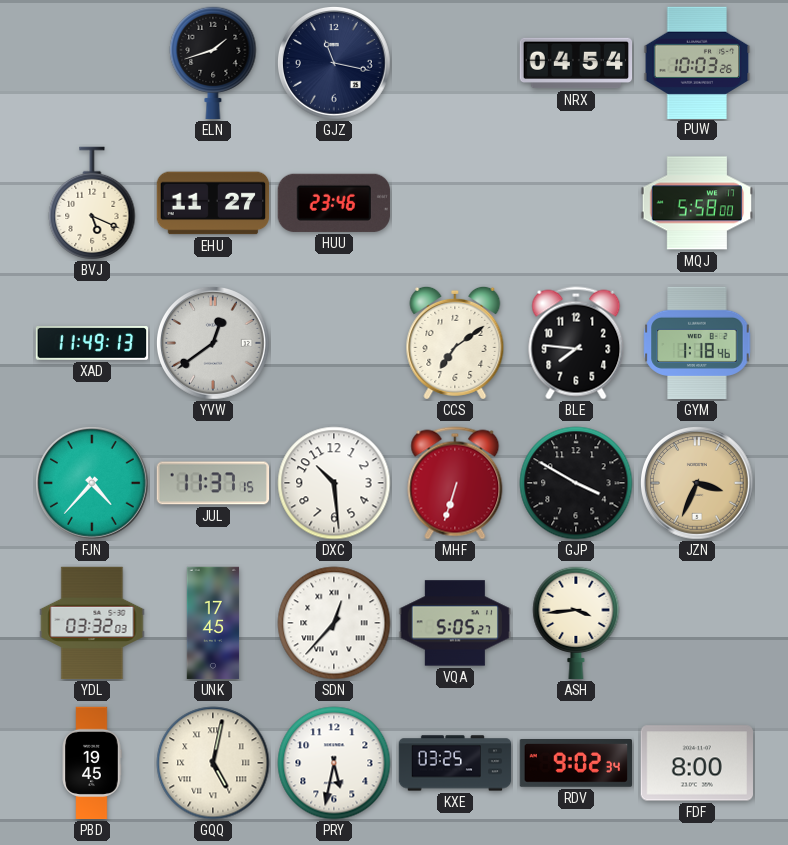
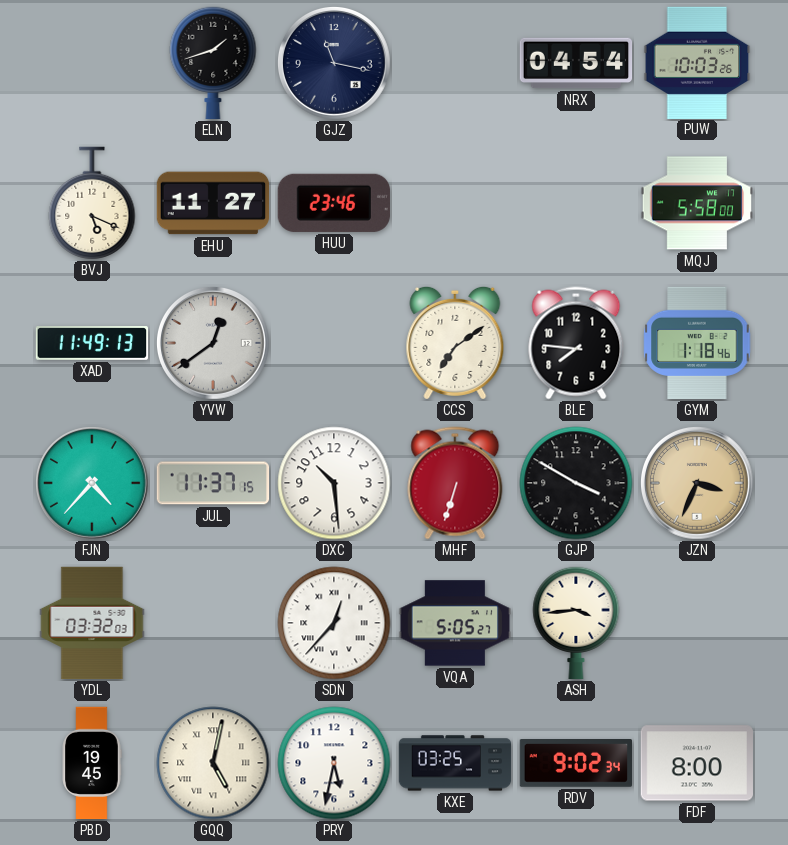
UNK: 17:45 -> none (213, 623)
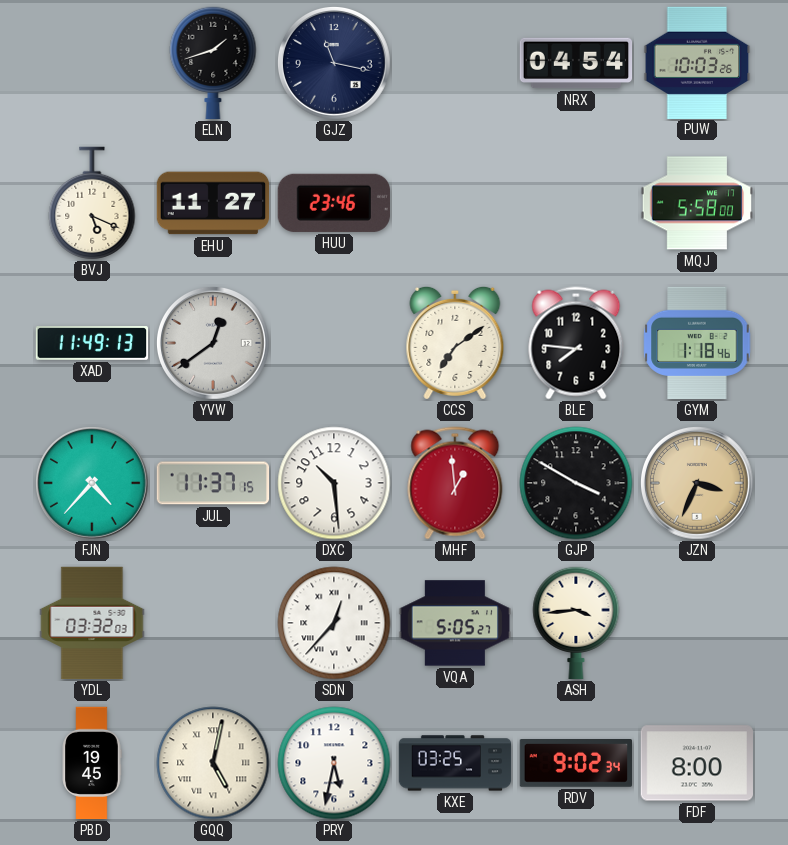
MHF: 6:33 -> 12:59 (455, 483)
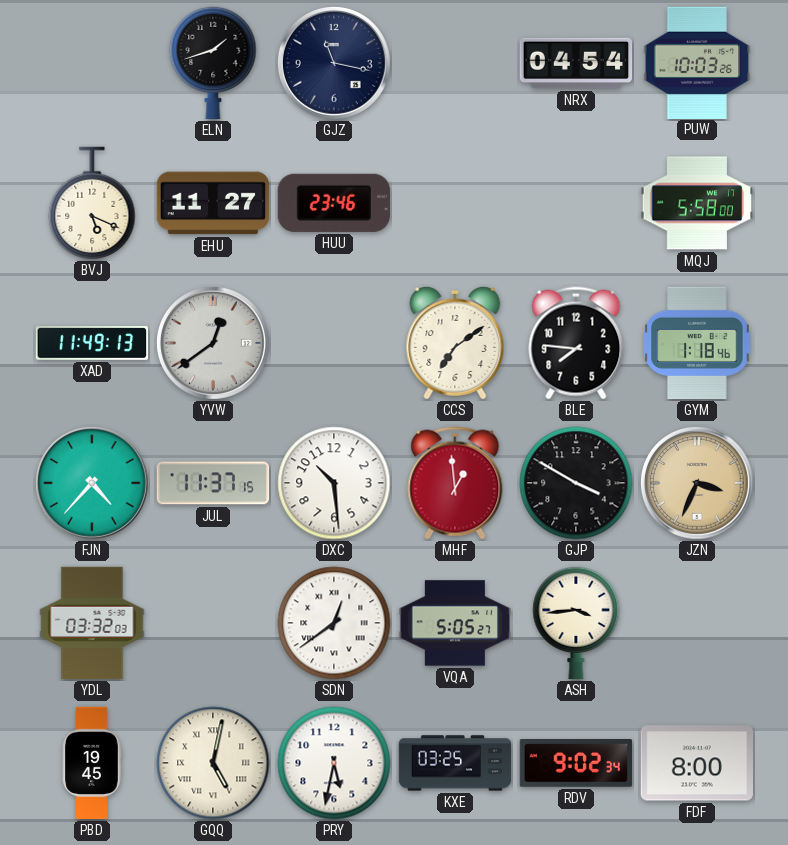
SDN: 12:37 -> 12:39 (334, 623)
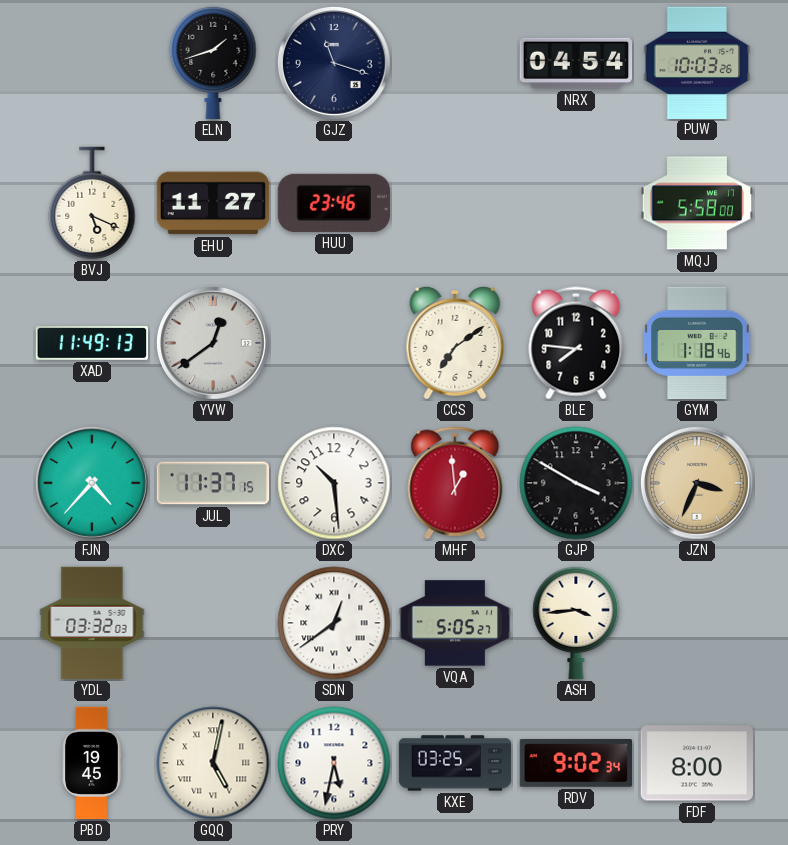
GJZ: 11:17 -> 11:18 (335, 64)
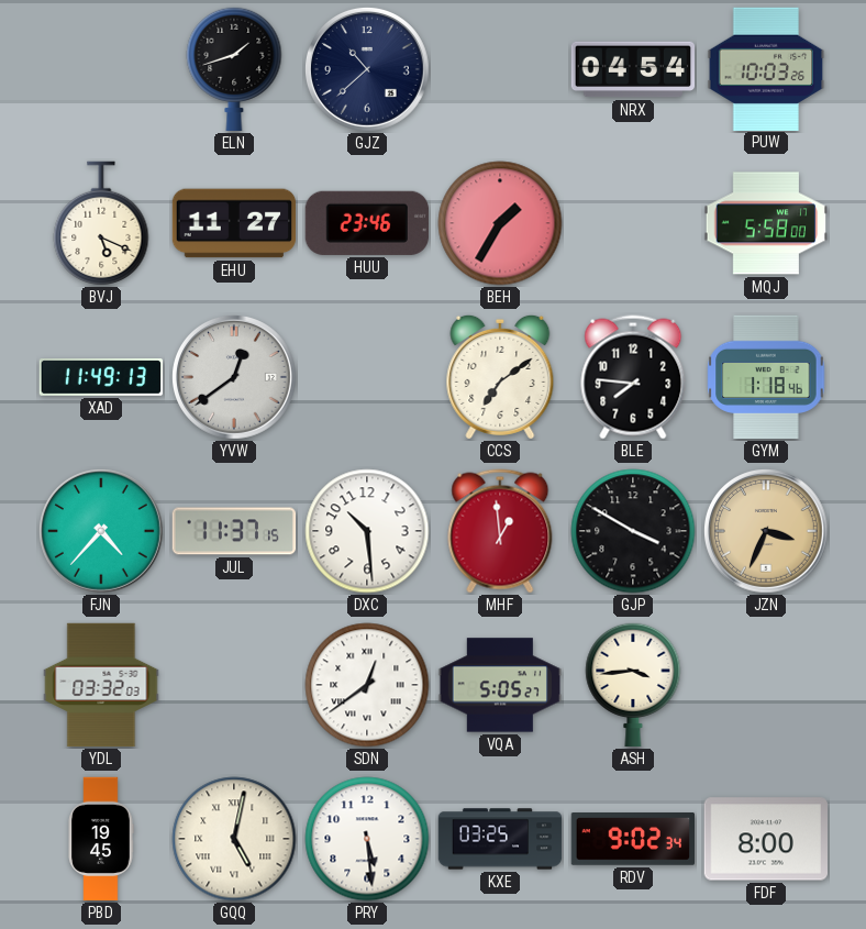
GJZ: 11:18 -> 10:38 (368, 70)
BEH: none -> 1:35 (500, 223)
PRY: 5:32 -> 5:29 (367, 839)
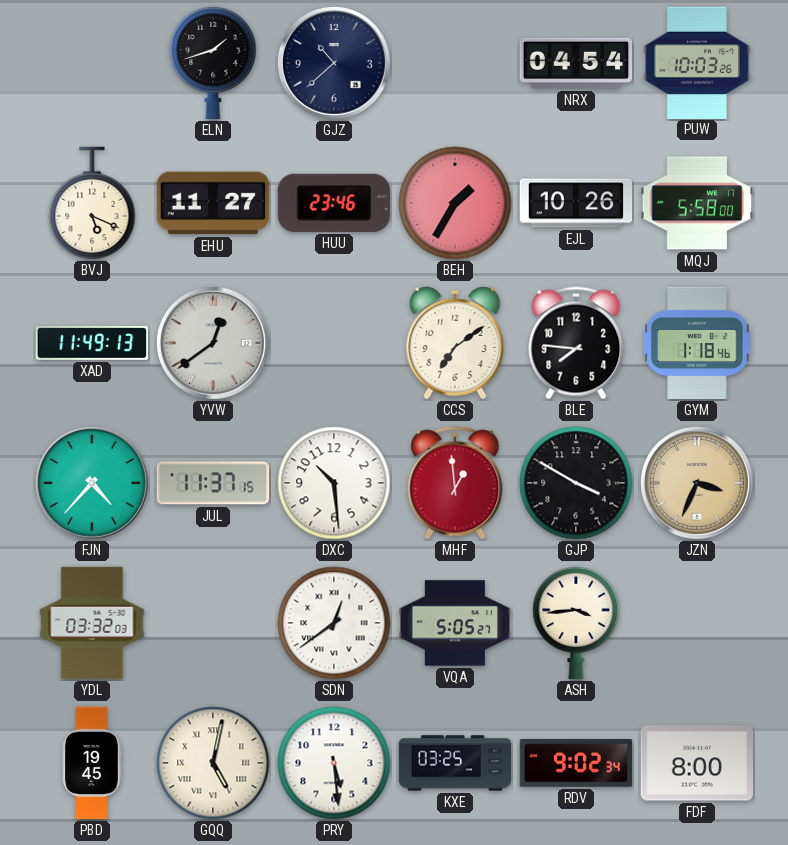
EJL: none -> 10:26 (576, 203)
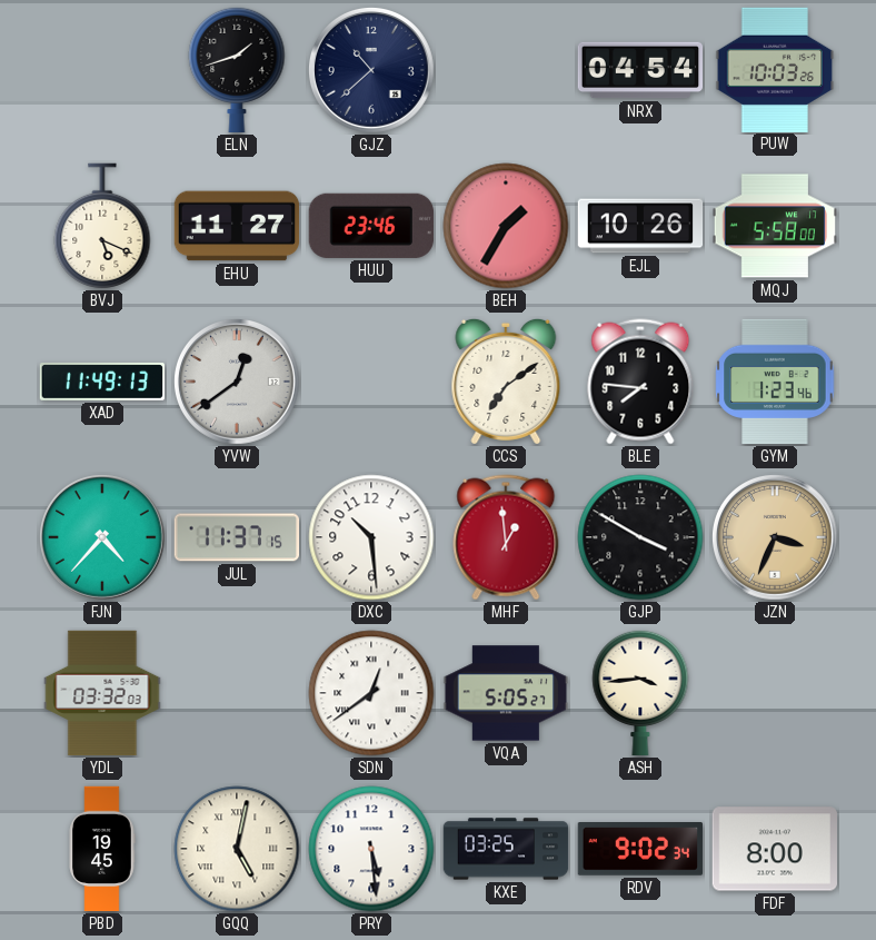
GYM: 1:18 -> 1:23 (775, 382)
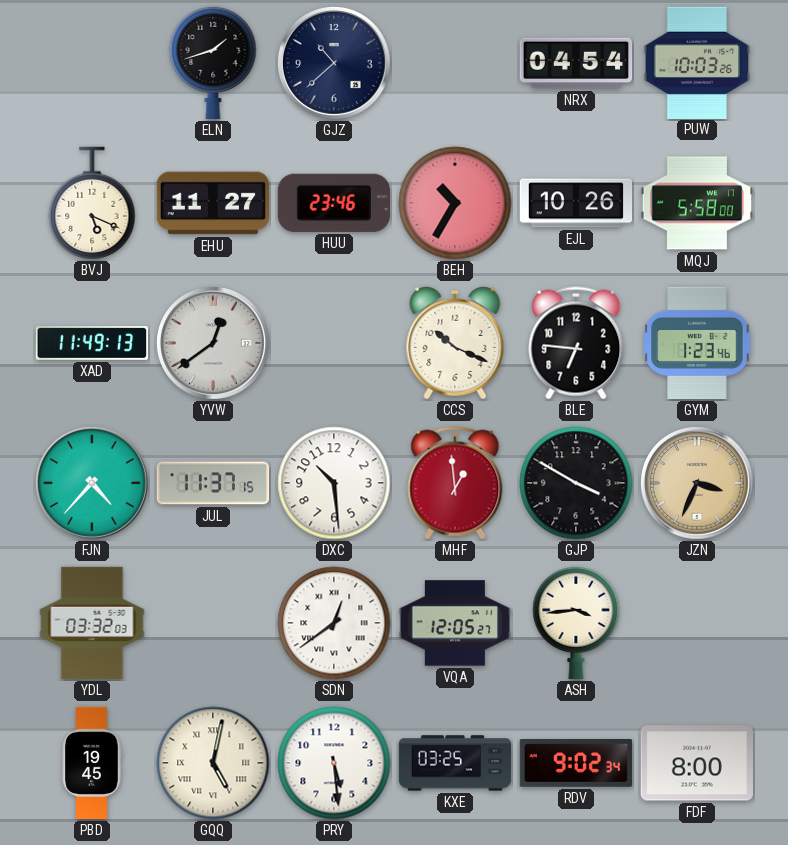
BEH: 1:35 -> 10:35 (455, 203)
CCS: 7:09 -> 10:19 (455, 343)
BLE: 7:46 -> 6:46 (576, 343)
VQA: 5:05 -> 12:05 (455, 623)
